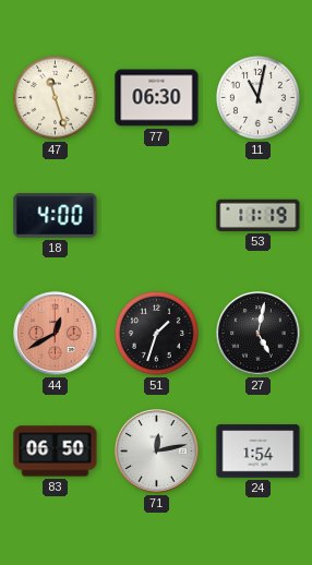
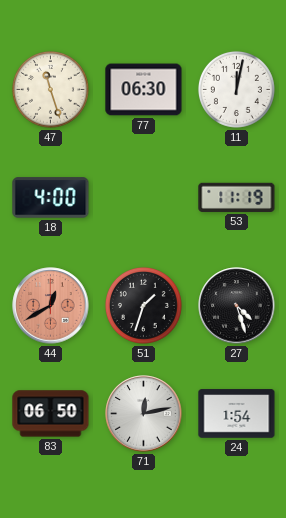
11: 11:02 -> 12:02 (236, 89)
27: 5:02 -> 4:27 (237, 306)
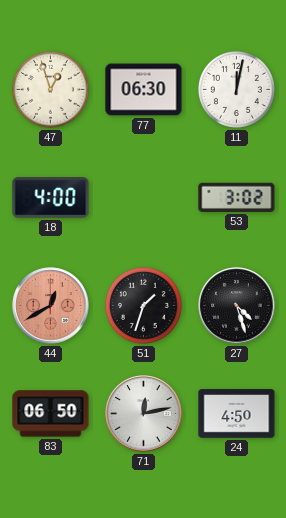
47: 11:27 -> 12:57 (50, 89)
53: 11:19 -> 3:02 (237, 197)
24: 1:54 -> 4:50 (237, 414)
